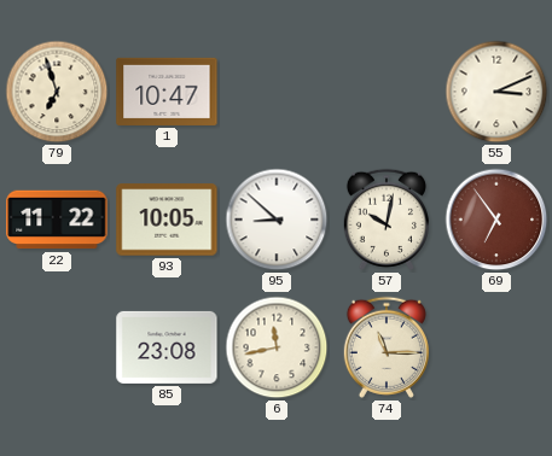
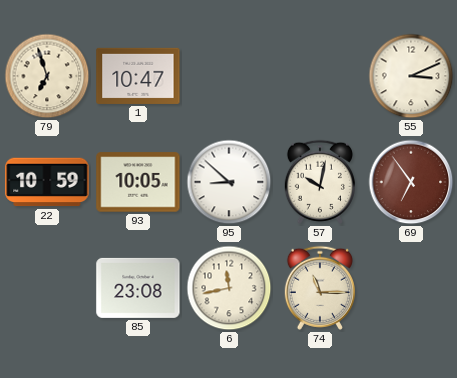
22: 11:22 -> 10:59 (47, 182)
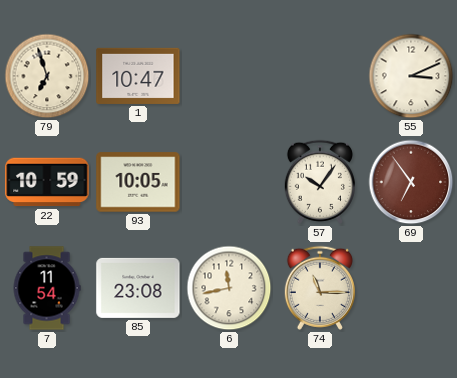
95: 8:52 -> none (229, 182)
57: 10:02 -> 10:06 (320, 182)
7: none -> 11:54 (47, 288)
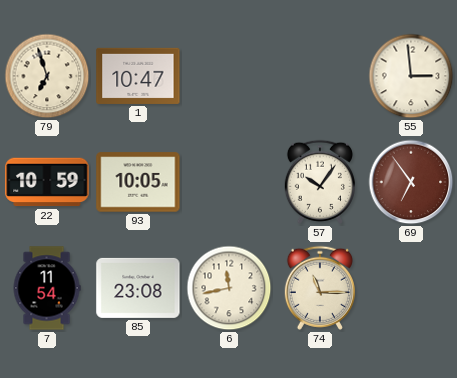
55: 3:11 -> 2:59 (411, 76)
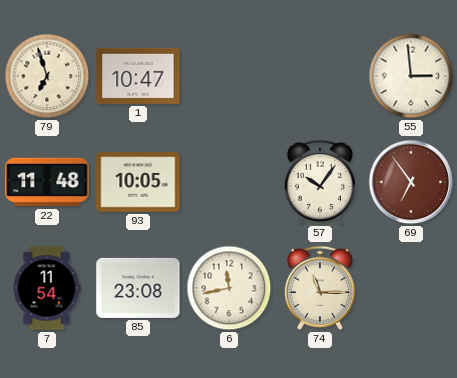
22: 10:59 -> 11:48 (47, 182)
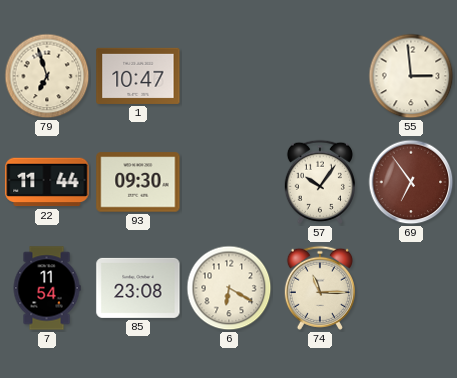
22: 11:48 -> 11:44 (47, 182)
93: 10:05 -> 09:30 (138, 182)
6: 11:43 -> 6:20 (229, 288)
